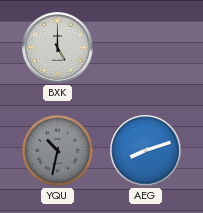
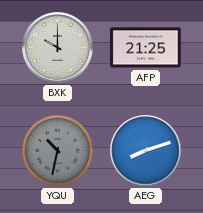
BXK: 5:00 -> 10:00 (58, 48)
AFP: none -> 21:25 (146, 48)
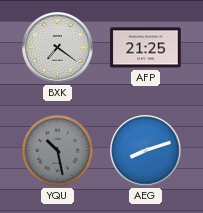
BXK: 10:00 -> 7:21 (58, 48)
YQU: 10:32 -> 10:28 (57, 150)
